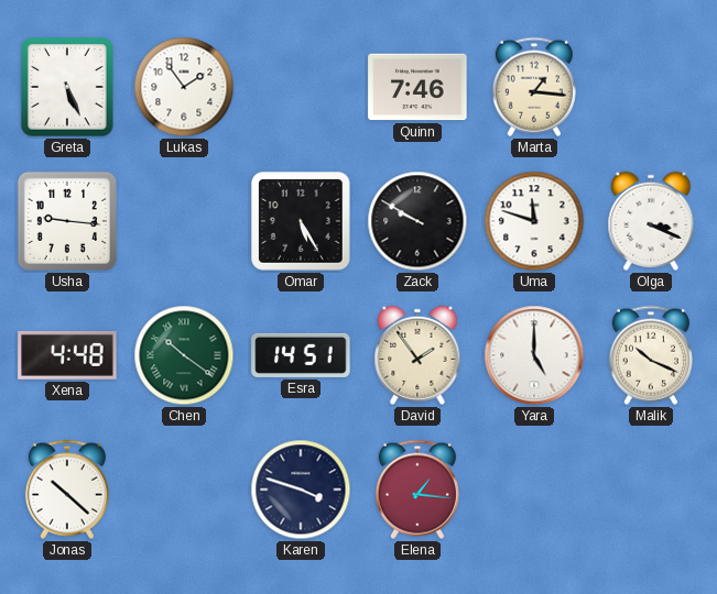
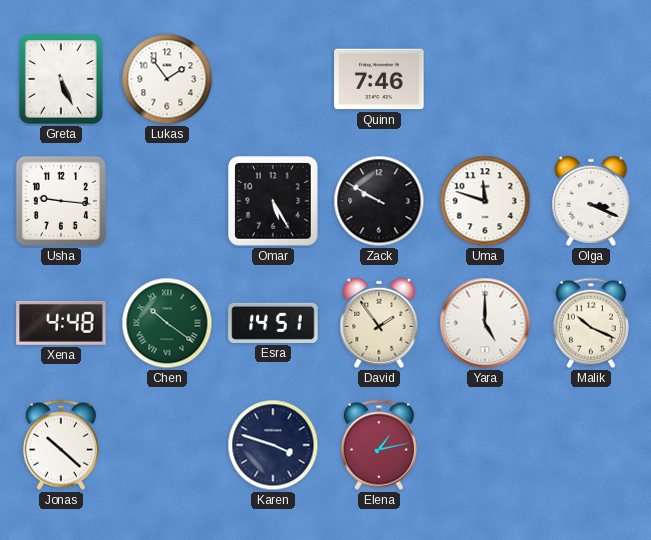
Marta: 1:16 -> none (534, 87)
Elena: 1:16 -> 1:13 (379, 445)
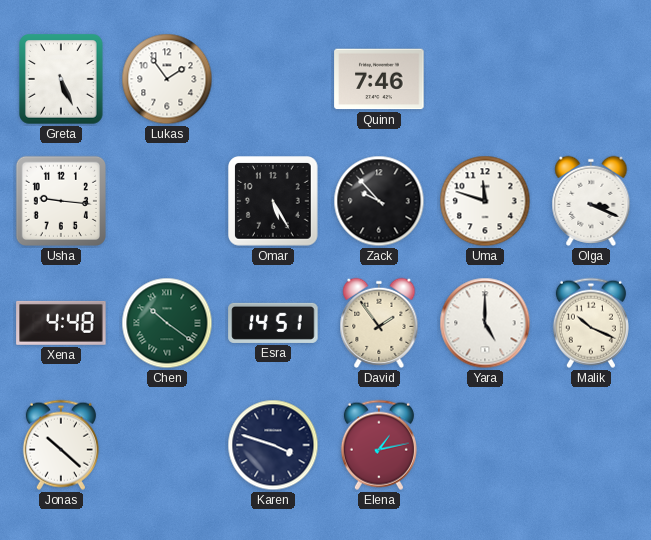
Zack: 9:50 -> 9:53 (379, 201)
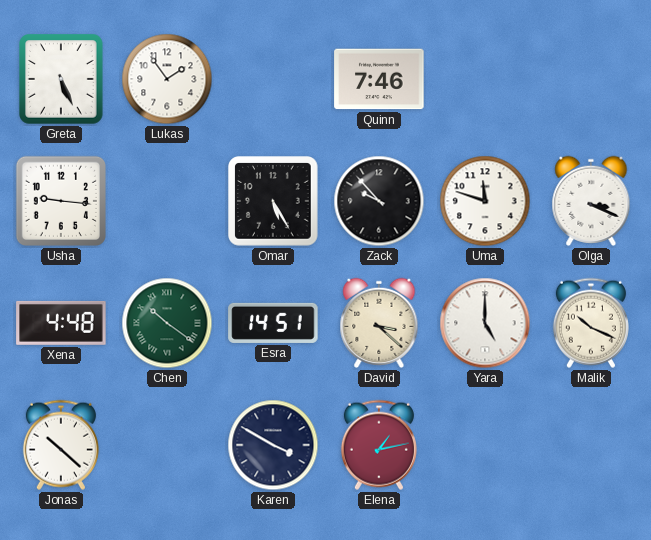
David: 1:54 -> 3:22 (379, 323)
Karen: 3:48 -> 3:50 (273, 445)
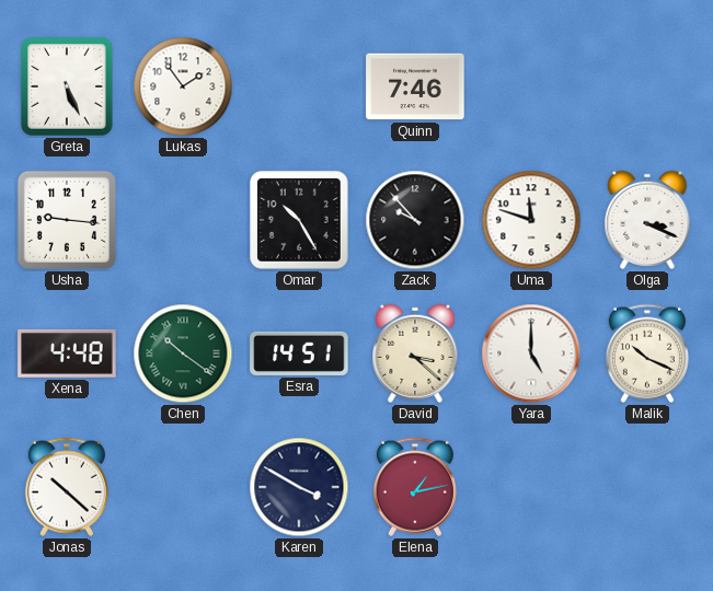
Omar: 5:25 -> 10:25 (299, 220)
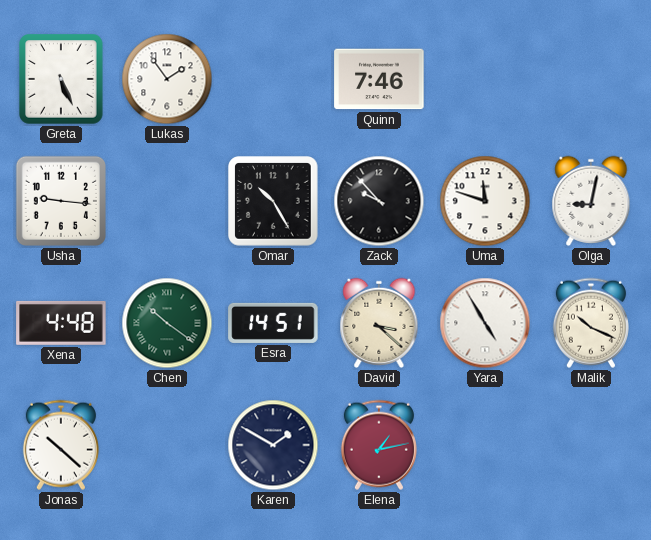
Olga: 3:19 -> 9:02 (591, 201)
Yara: 5:00 -> 4:55 (485, 323)
Karen: 3:50 -> 1:50 (273, 445)
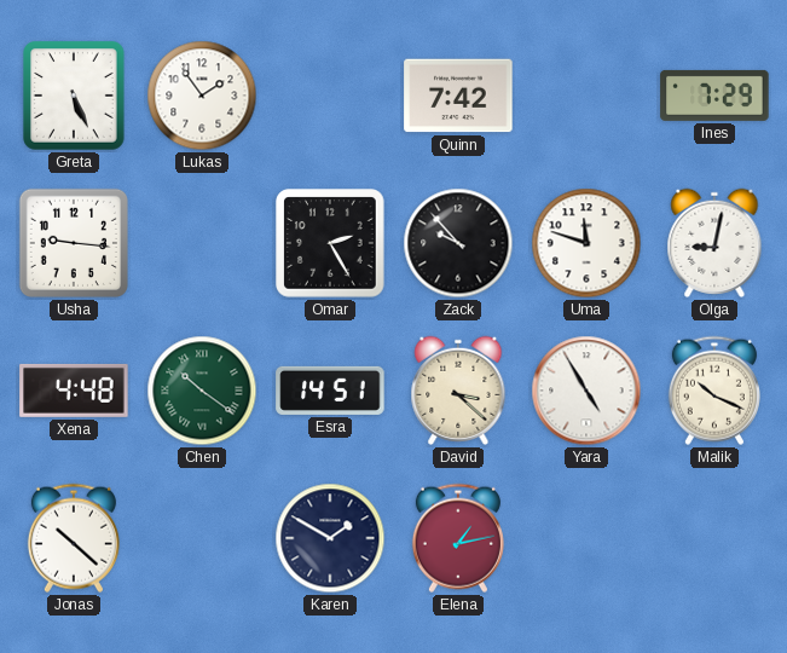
Quinn: 7:46 -> 7:42 (458, 96)
Ines: none -> 7:29 (714, 96)
Omar: 10:25 -> 2:25 (330, 243)
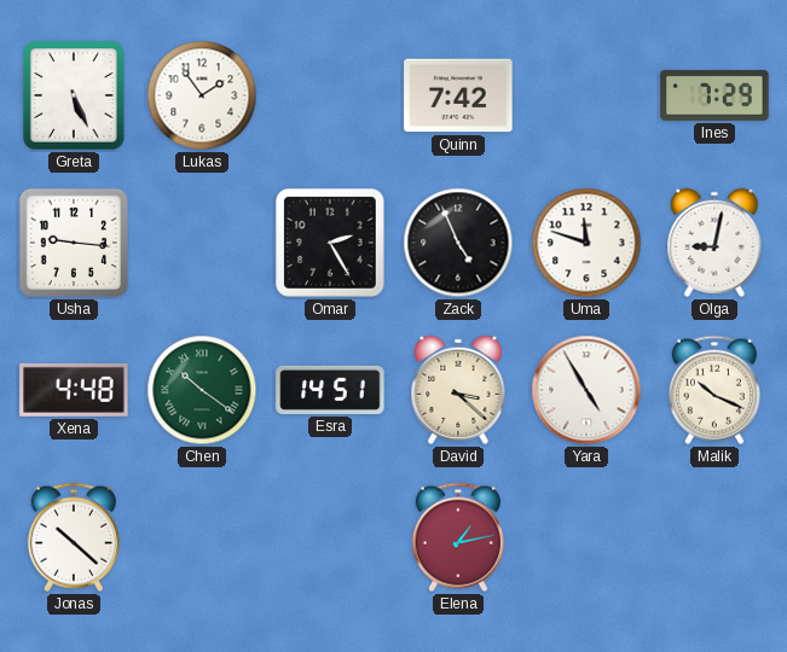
Zack: 9:53 -> 4:56 (458, 243)
Karen: 1:50 -> none (330, 538)
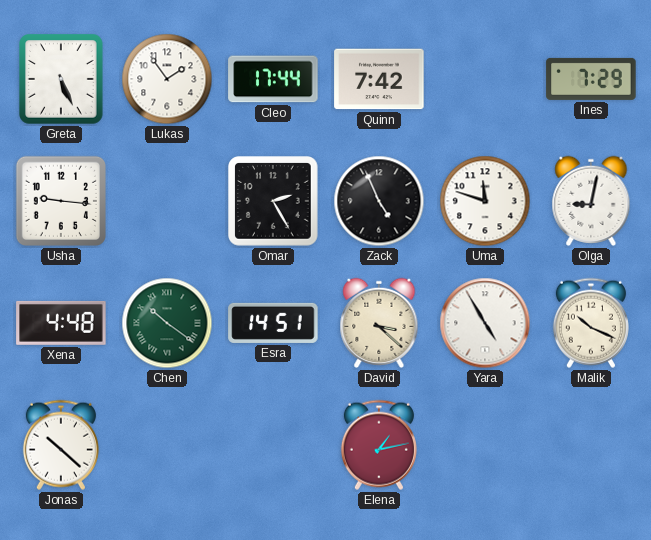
Cleo: none -> 17:44 (273, 79)
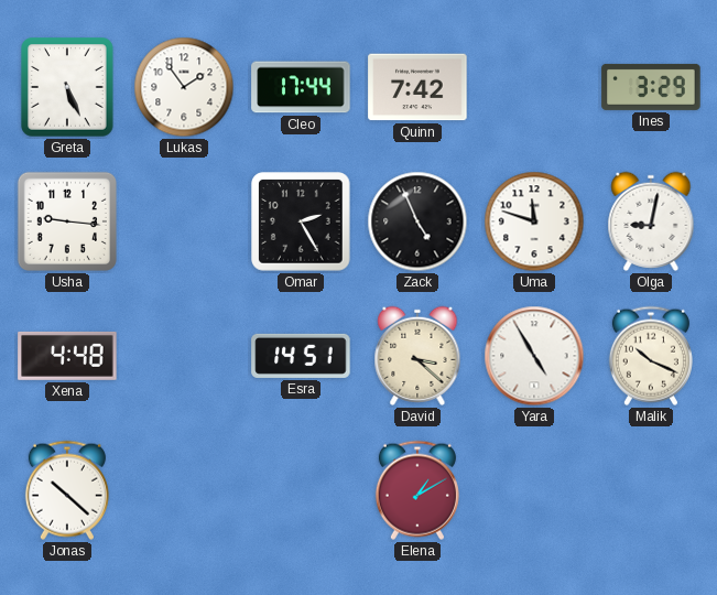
Ines: 7:29 -> 3:29 (651, 87)
Chen: 10:21 -> none (167, 323)
Elena: 1:13 -> 1:10 (417, 490)
